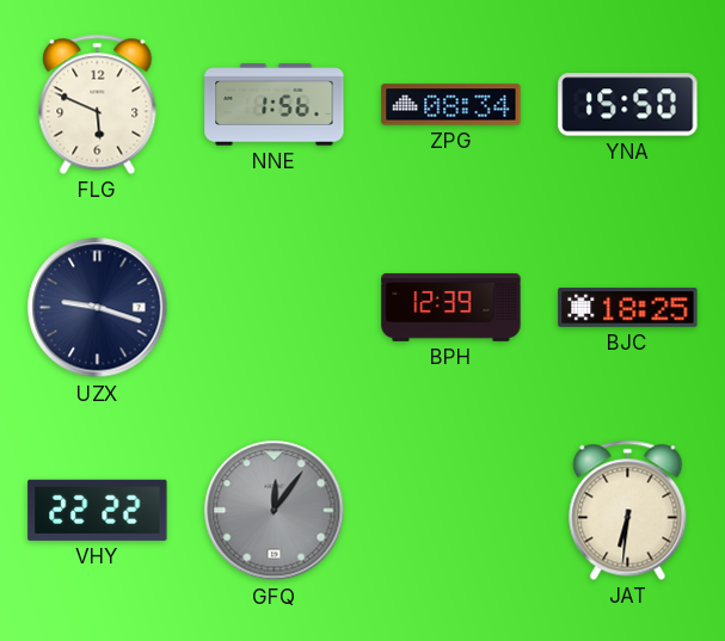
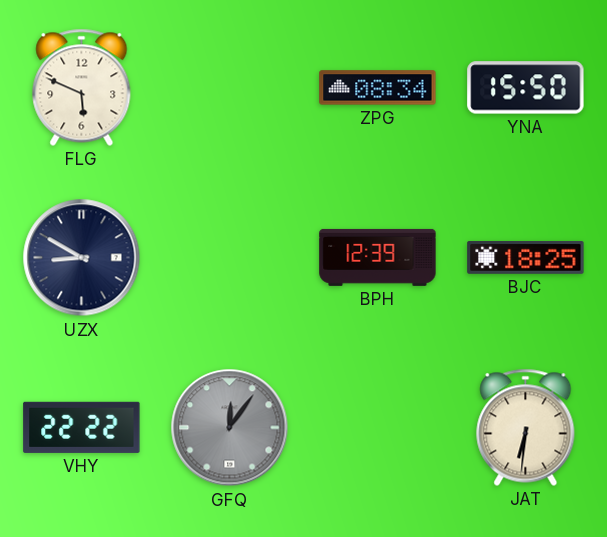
NNE: 1:56 -> none (275, 105)
UZX: 9:18 -> 8:50 (82, 258)
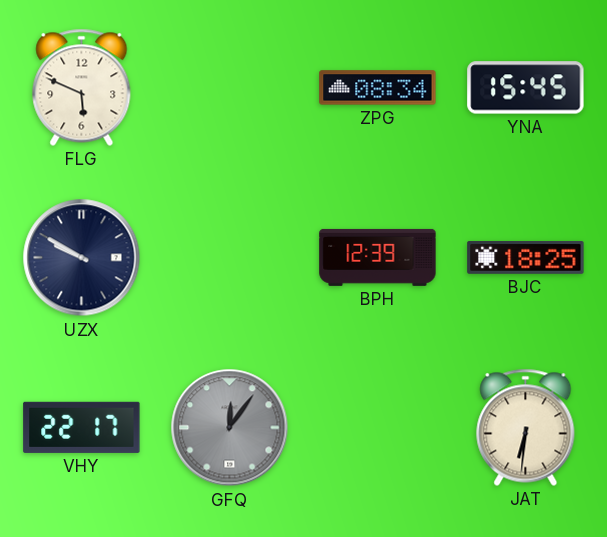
YNA: 15:50 -> 15:45 (526, 88)
UZX: 8:50 -> 9:50 (82, 258)
VHY: 22:22 -> 22:17 (82, 427)
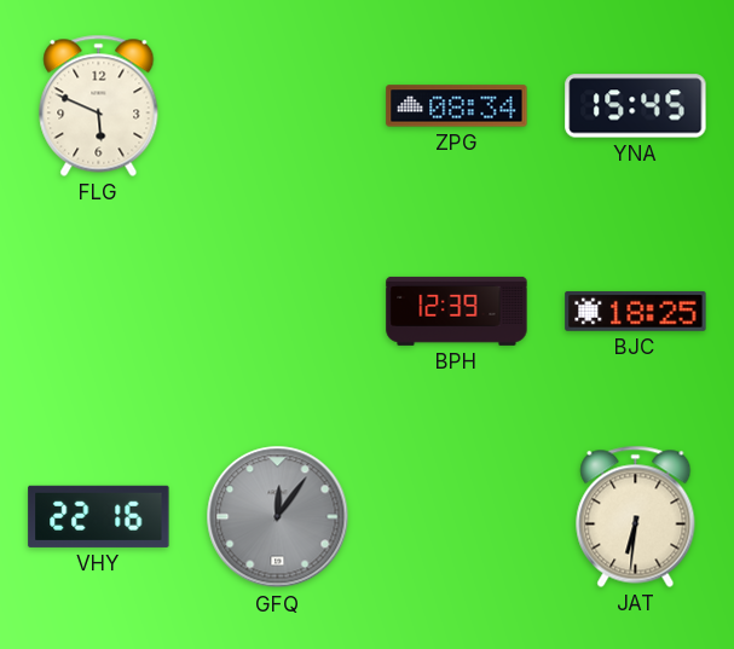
UZX: 9:50 -> none (82, 258)
VHY: 22:17 -> 22:16 (99, 516)
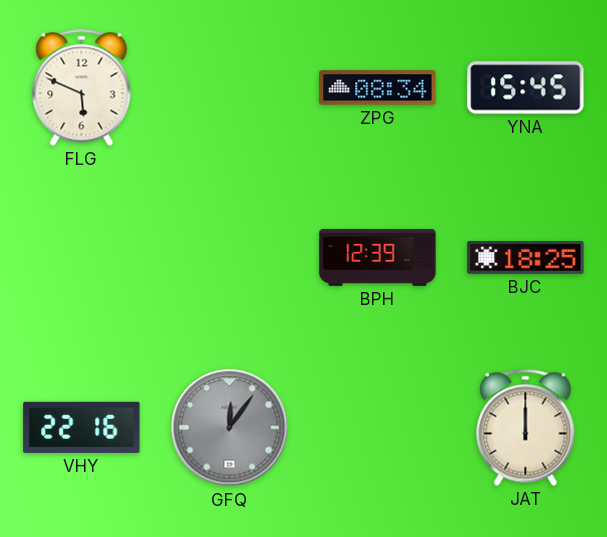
JAT: 6:31 -> 12:00 (526, 427)
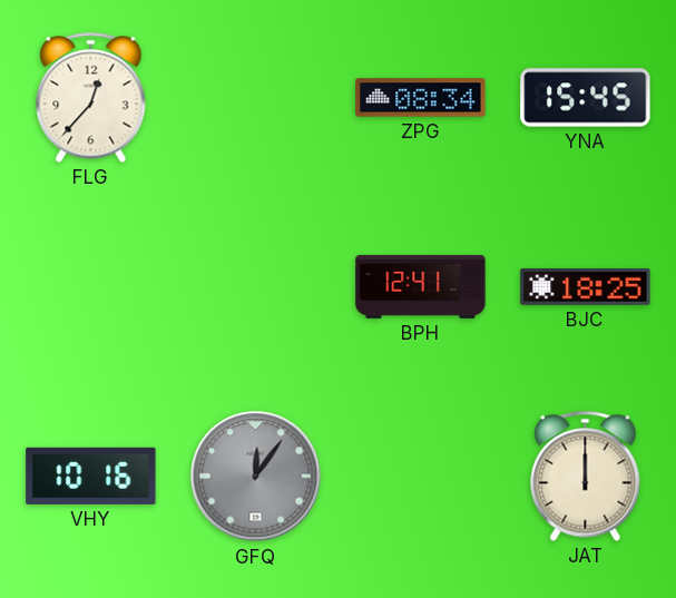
FLG: 5:49 -> 12:37 (91, 97)
BPH: 12:39 -> 12:41 (421, 286)
VHY: 22:16 -> 10:16 (91, 476)
